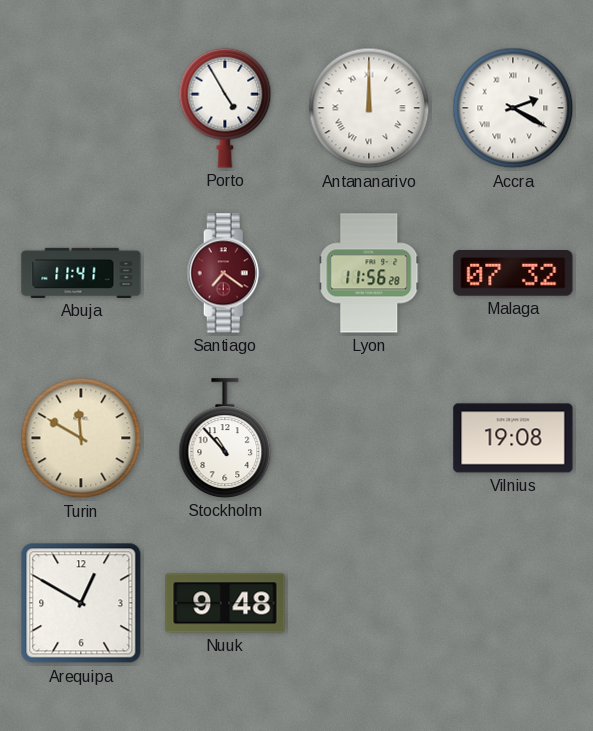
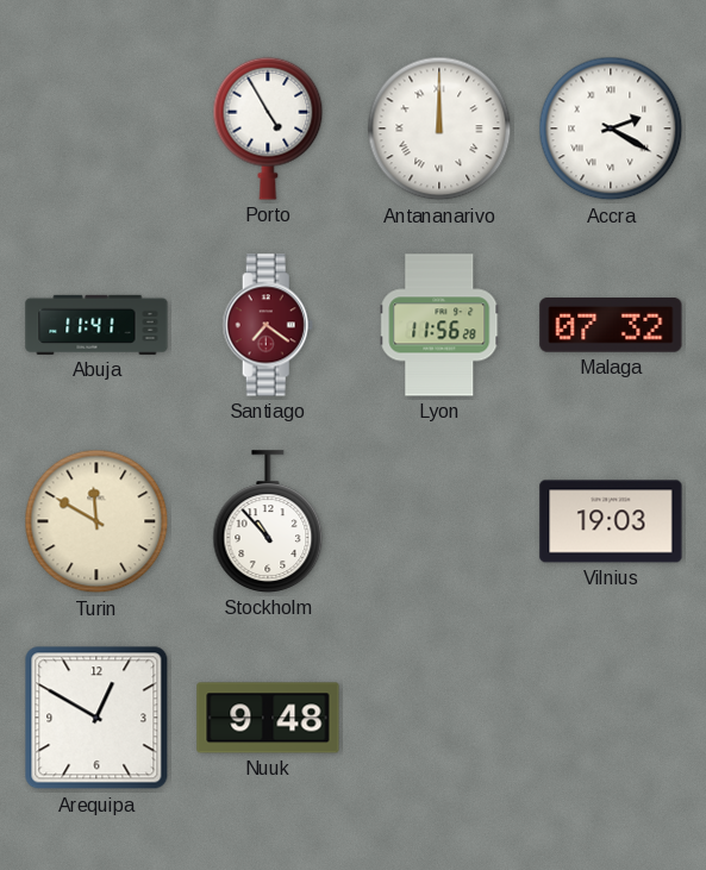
Vilnius: 19:08 -> 19:03 (611, 521)
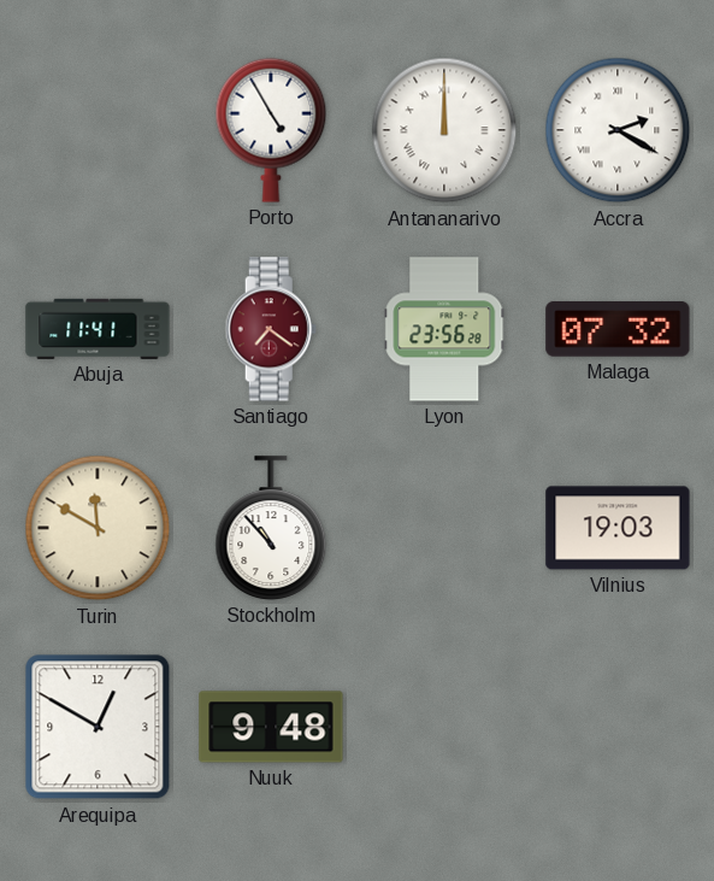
Lyon: 11:56 -> 23:56 (444, 329)
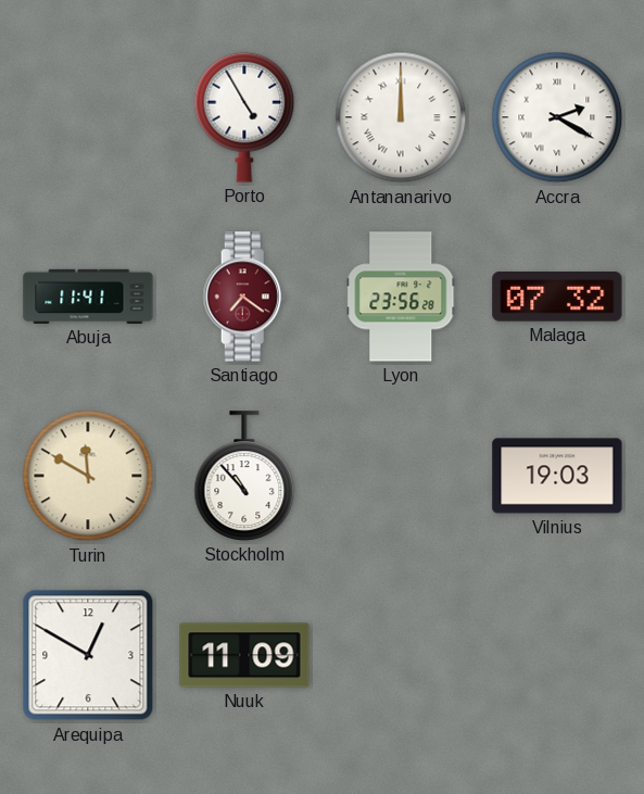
Nuuk: 9:48 -> 11:09 (244, 655)
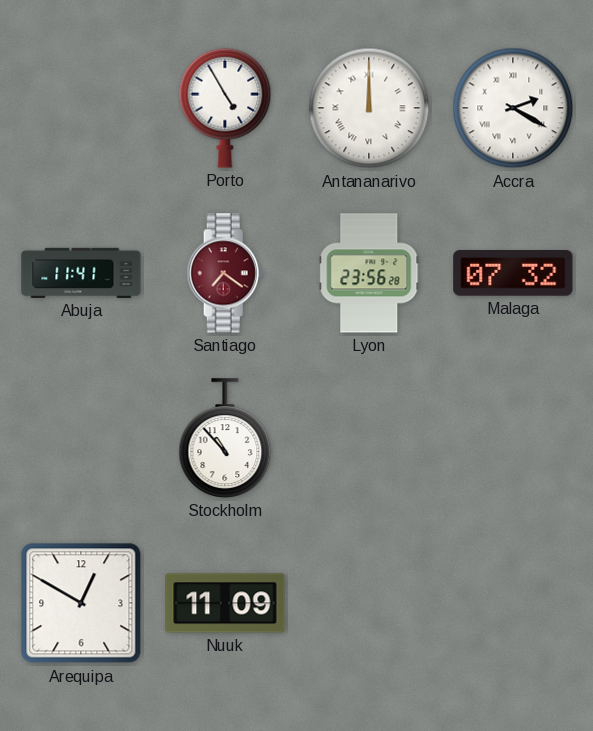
Turin: 11:50 -> none (88, 476)
Vilnius: 19:03 -> none (557, 476)
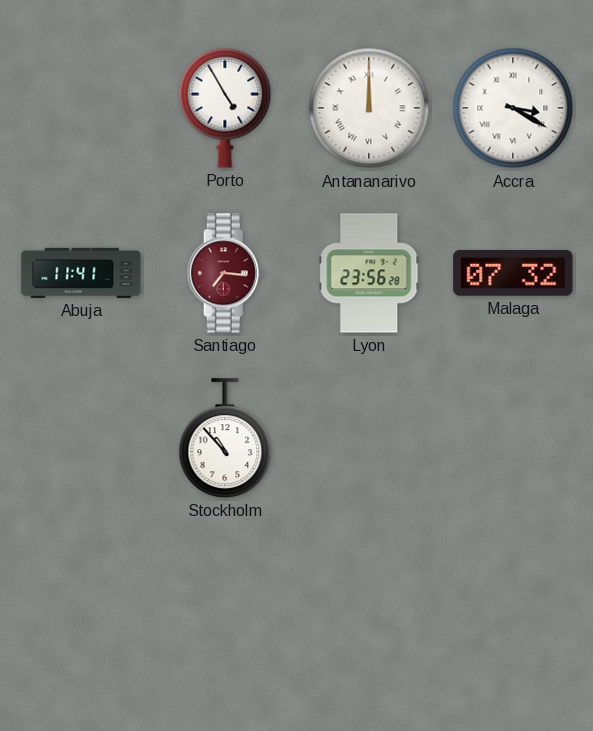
Accra: 2:20 -> 3:20 (513, 108)
Santiago: 7:21 -> 7:16 (225, 273)
Arequipa: 12:50 -> none (81, 603)
Nuuk: 11:09 -> none (225, 603)
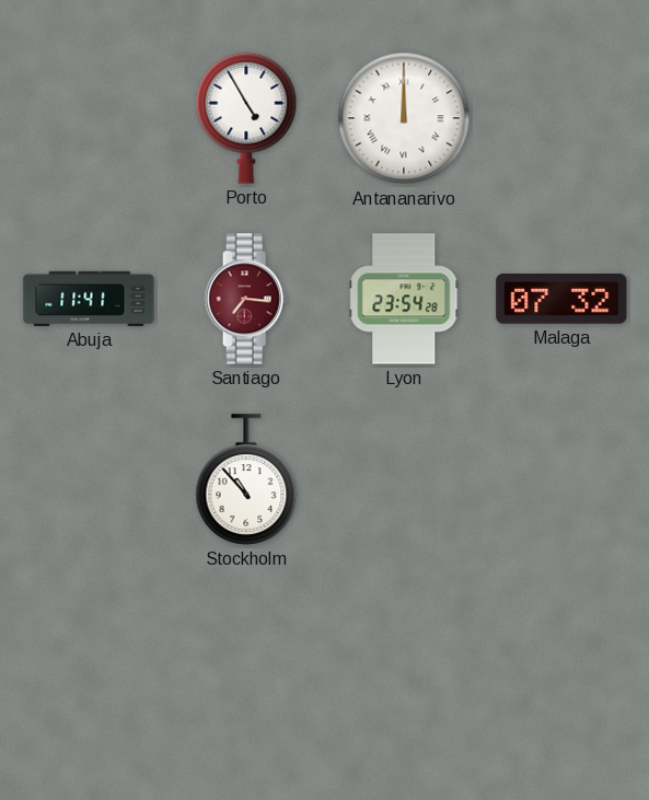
Accra: 3:20 -> none (513, 108)
Lyon: 23:56 -> 23:54 (404, 299)
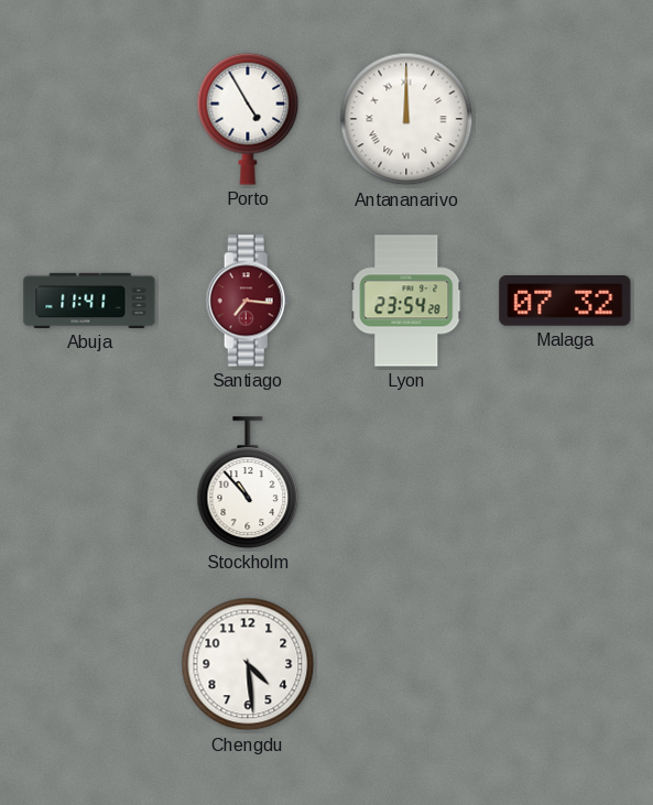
Chengdu: none -> 4:29 (248, 664)
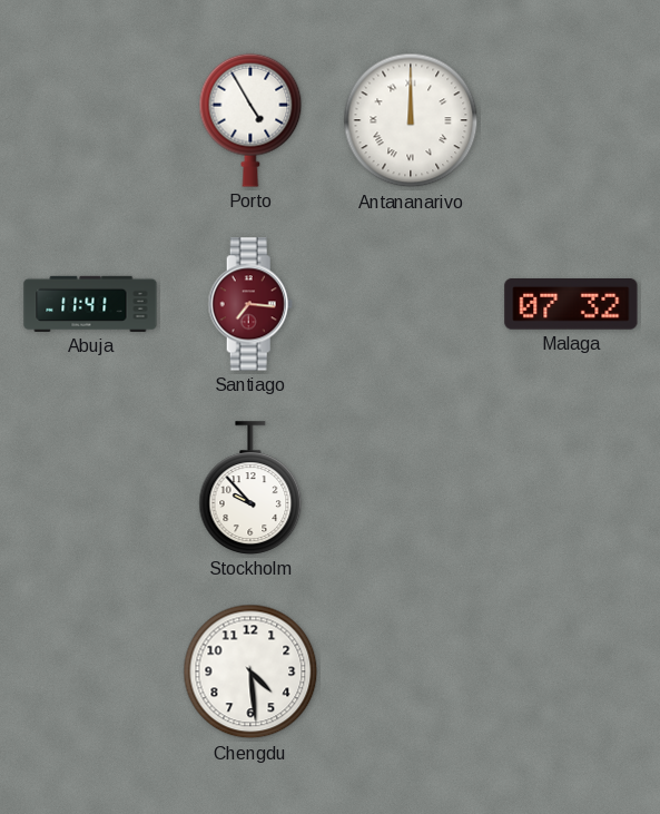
Lyon: 23:54 -> none (406, 301)
Stockholm: 10:53 -> 9:53 (250, 488)
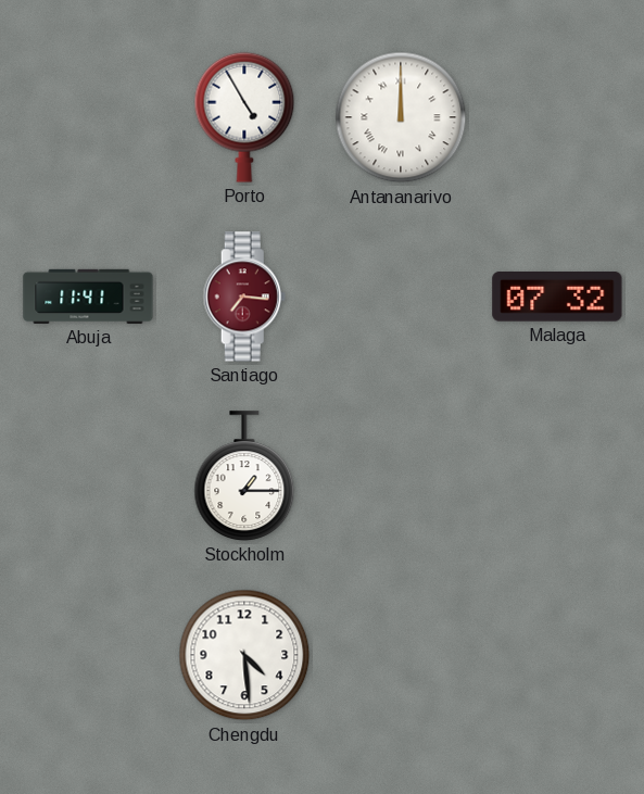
Stockholm: 9:53 -> 1:15 (244, 476)
